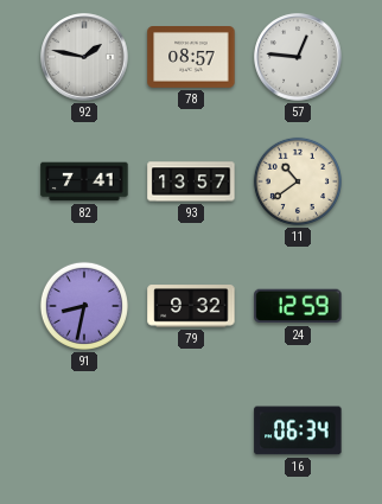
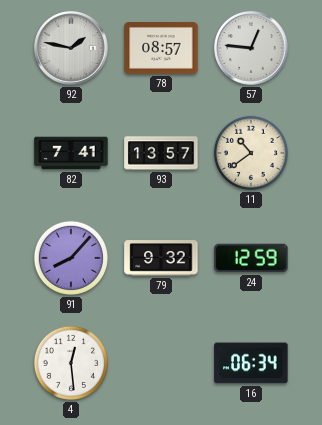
91: 8:32 -> 8:07 (71, 258)
4: none -> 12:29 (71, 363)
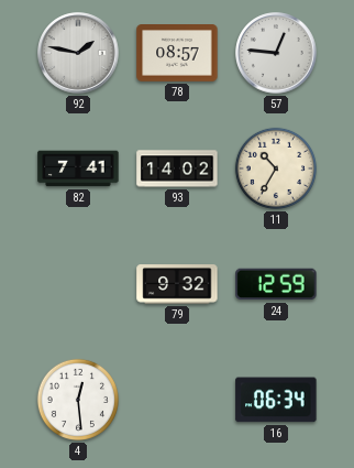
93: 13:57 -> 14:02 (177, 168)
11: 10:39 -> 10:35 (276, 168)
91: 8:07 -> none (71, 258)
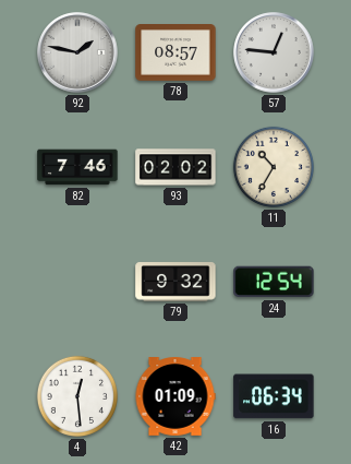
82: 7:41 -> 7:46 (77, 167)
93: 14:02 -> 02:02 (175, 167)
24: 12:59 -> 12:54 (274, 282)
42: none -> 01:09 (175, 396)
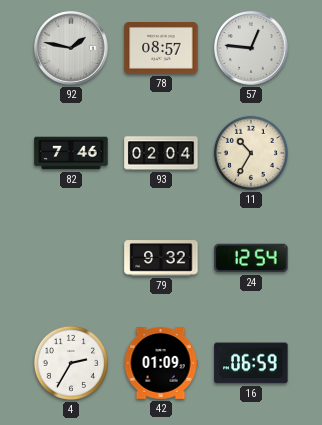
93: 02:02 -> 02:04 (161, 153)
4: 12:29 -> 2:35 (71, 363)
16: 06:34 -> 06:59 (251, 363)
